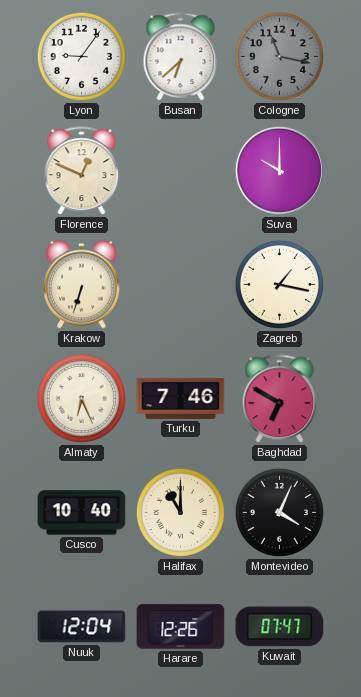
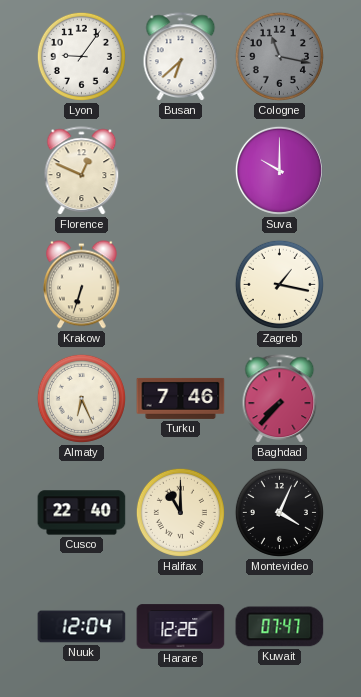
Baghdad: 6:50 -> 7:37 (280, 399)
Cusco: 10:40 -> 22:40 (82, 513)
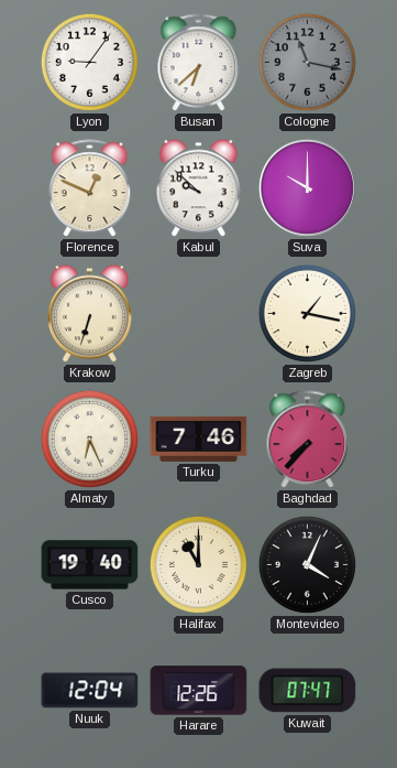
Kabul: none -> 9:52 (199, 188)
Cusco: 22:40 -> 19:40 (90, 565)
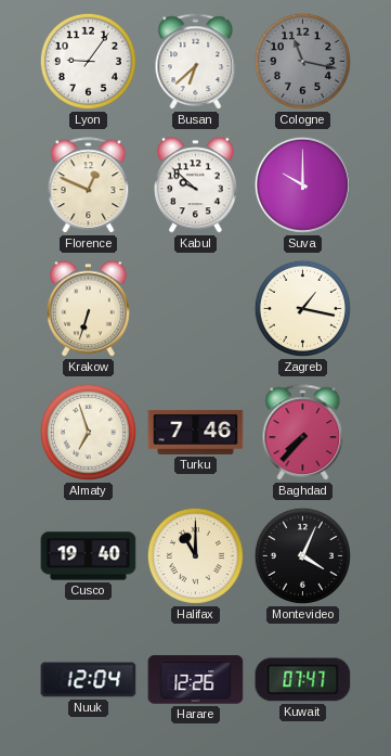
Almaty: 6:26 -> 6:57 (88, 432)
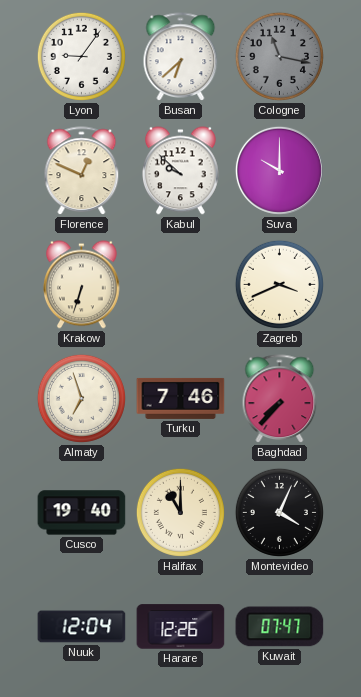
Zagreb: 1:17 -> 3:41 (279, 284)
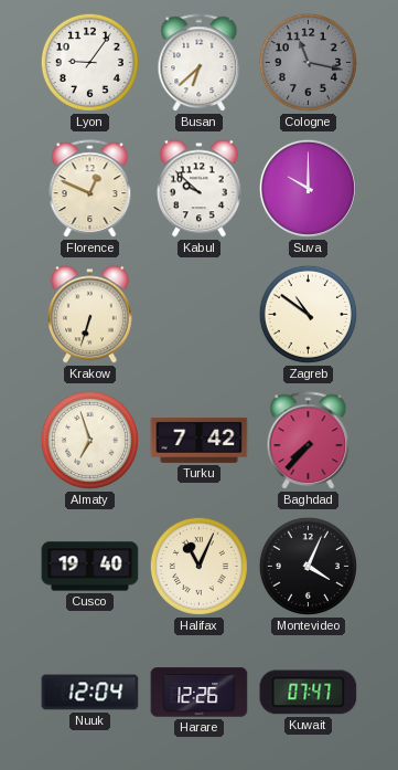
Zagreb: 3:41 -> 10:51 (308, 314)
Turku: 7:46 -> 7:42 (200, 440)
Halifax: 11:00 -> 11:04 (198, 566)
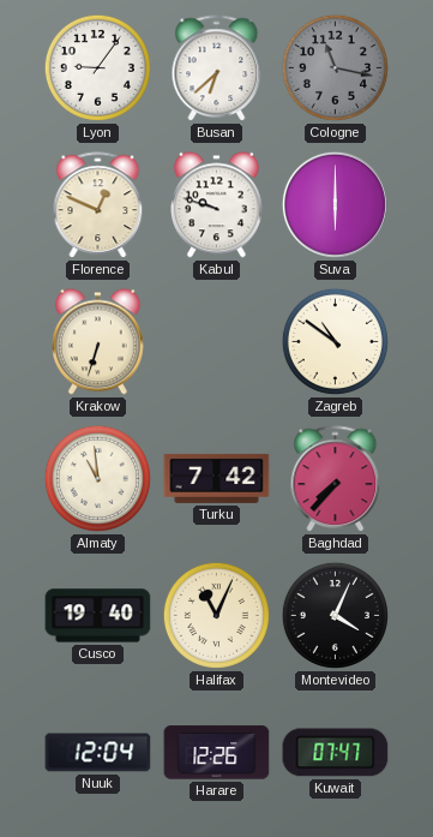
Kabul: 9:52 -> 9:48 (217, 205)
Suva: 10:00 -> 6:00 (335, 204)
Almaty: 6:57 -> 10:59 (97, 478)
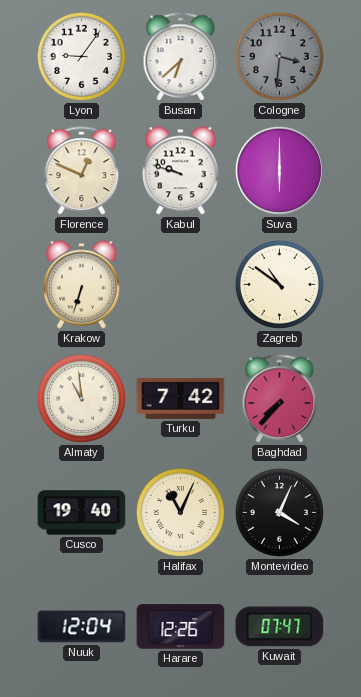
Cologne: 11:17 -> 3:31 (279, 56)
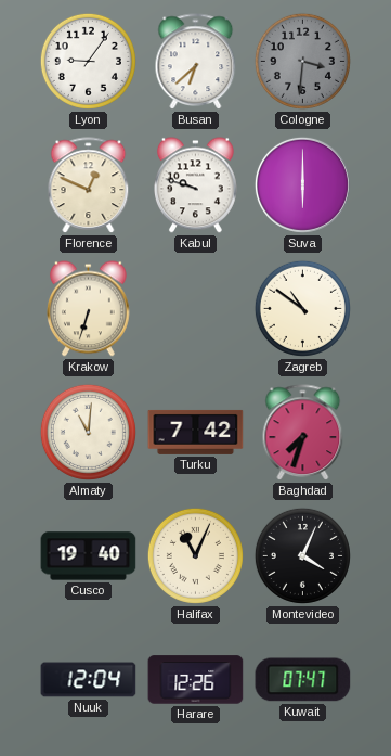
Almaty: 10:59 -> 11:01 (88, 432)
Baghdad: 7:37 -> 7:33 (303, 433)
